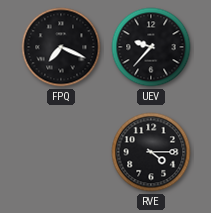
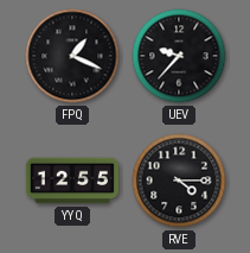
FPQ: 7:19 -> 1:19 (72, 56)
YYQ: none -> 12:55 (71, 181)
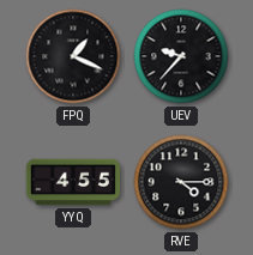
YYQ: 12:55 -> 4:55 (72, 182)
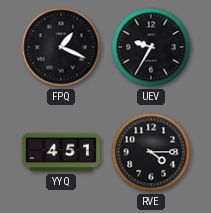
UEV: 9:37 -> 9:35 (151, 47)
YYQ: 4:55 -> 4:51 (60, 152)
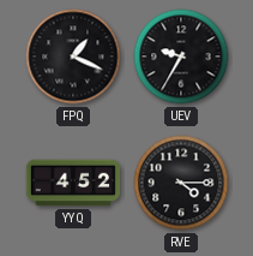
YYQ: 4:51 -> 4:52 (72, 183)
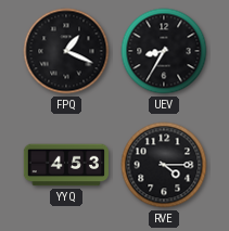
UEV: 9:35 -> 8:35 (164, 51)
YYQ: 4:52 -> 4:53 (65, 165)
